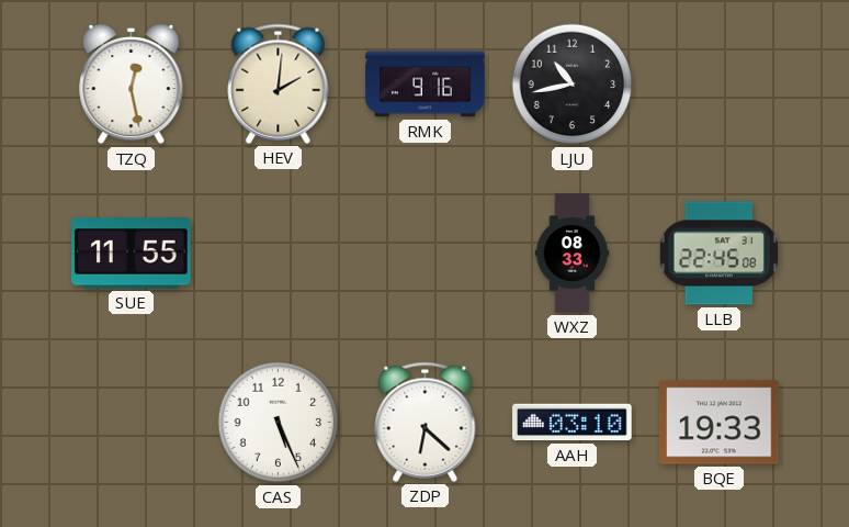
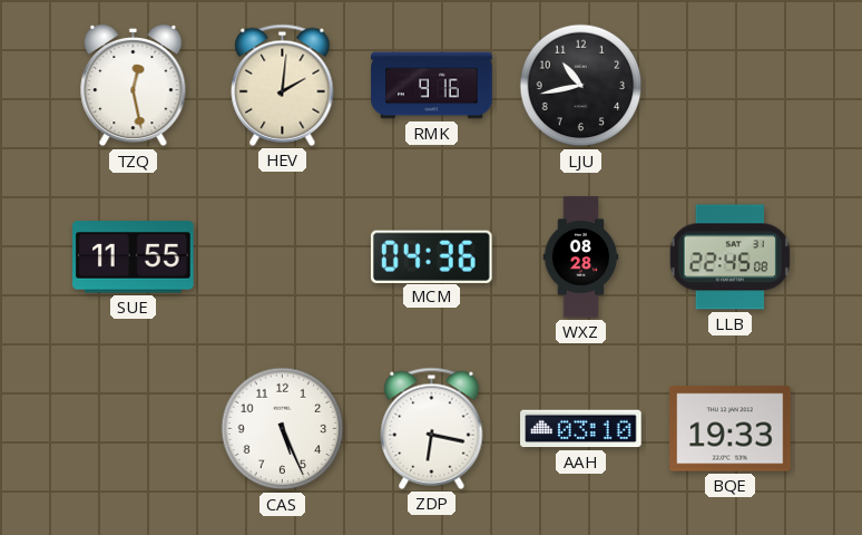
MCM: none -> 04:36 (431, 256)
WXZ: 08:33 -> 08:28 (581, 257)
ZDP: 6:22 -> 6:17 (432, 428)
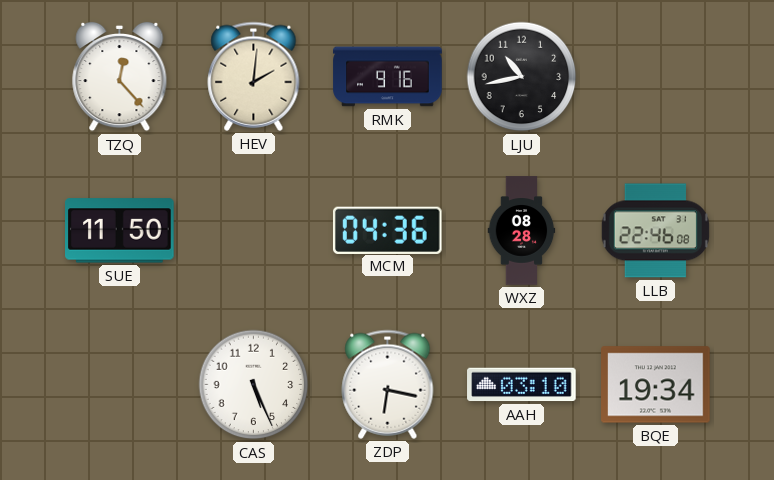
TZQ: 12:28 -> 12:23 (120, 77)
SUE: 11:55 -> 11:50 (120, 231)
LLB: 22:45 -> 22:46 (655, 231)
BQE: 19:33 -> 19:34 (656, 385)
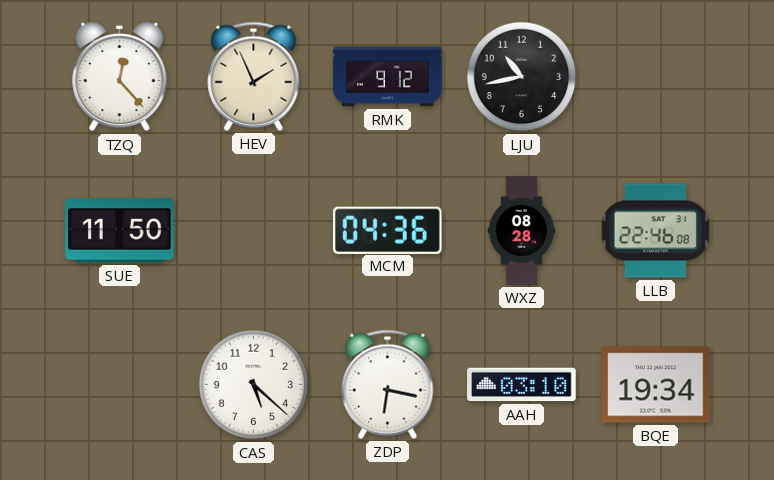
HEV: 2:01 -> 1:56 (254, 76)
RMK: 9:16 -> 9:12 (388, 77)
CAS: 5:26 -> 5:22 (254, 385)
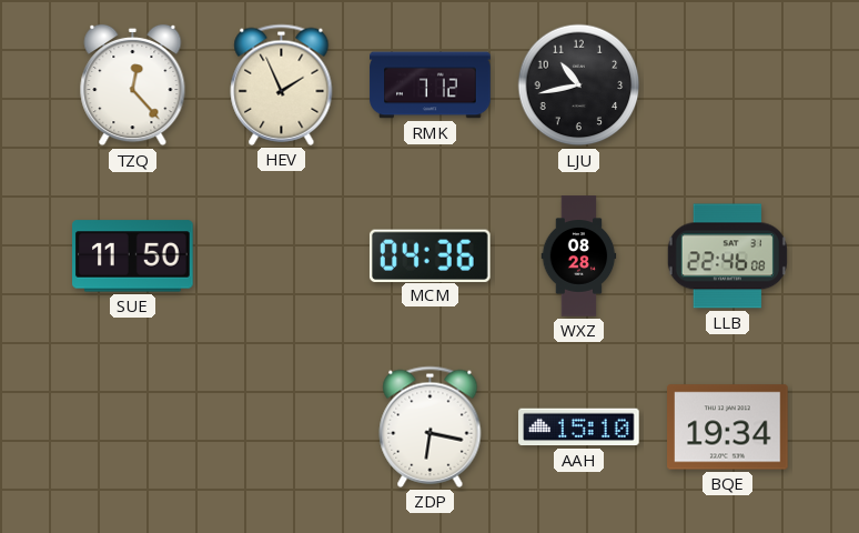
RMK: 9:12 -> 7:12 (431, 86)
CAS: 5:22 -> none (254, 385)
AAH: 03:10 -> 15:10 (579, 428)
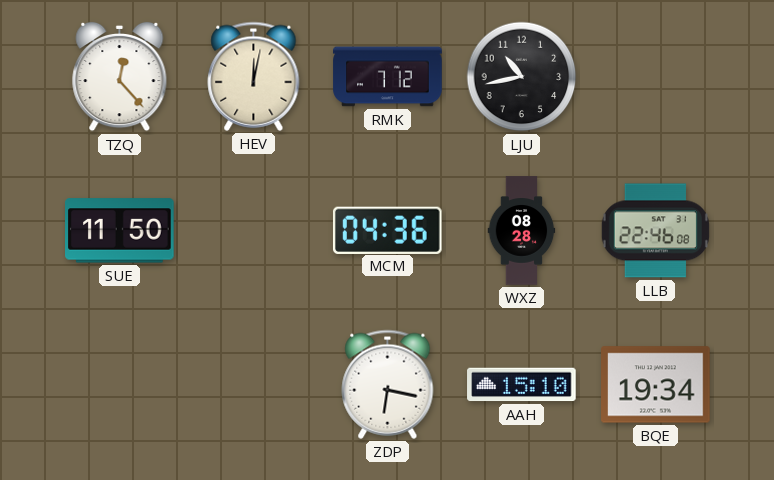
HEV: 1:56 -> 12:02 (254, 76)
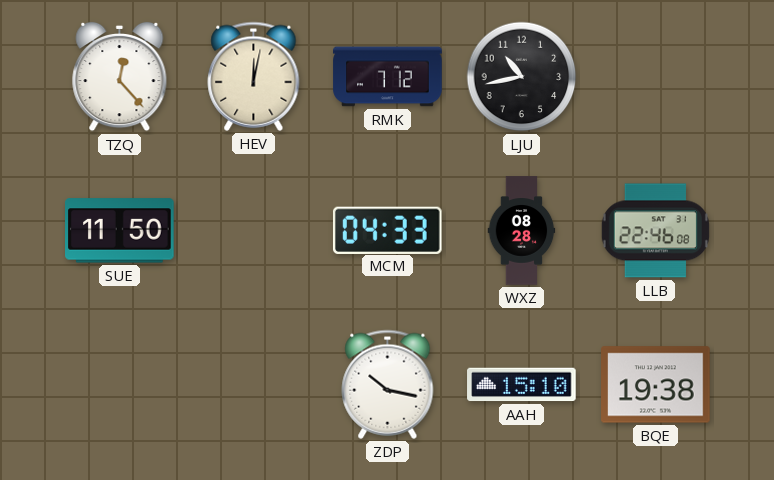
MCM: 04:36 -> 04:33 (387, 230)
ZDP: 6:17 -> 10:17 (388, 384)
BQE: 19:34 -> 19:38 (656, 385)
